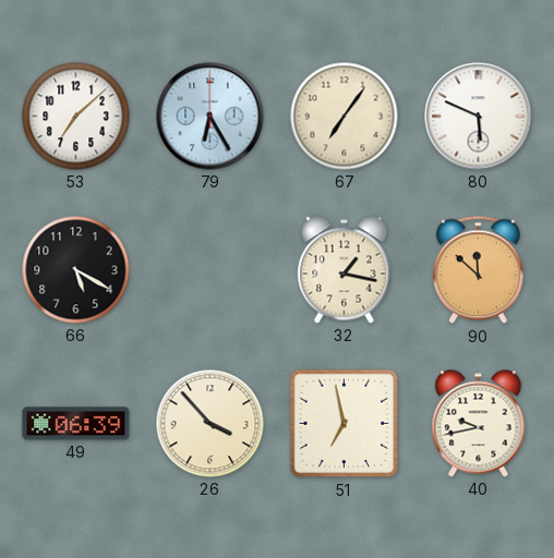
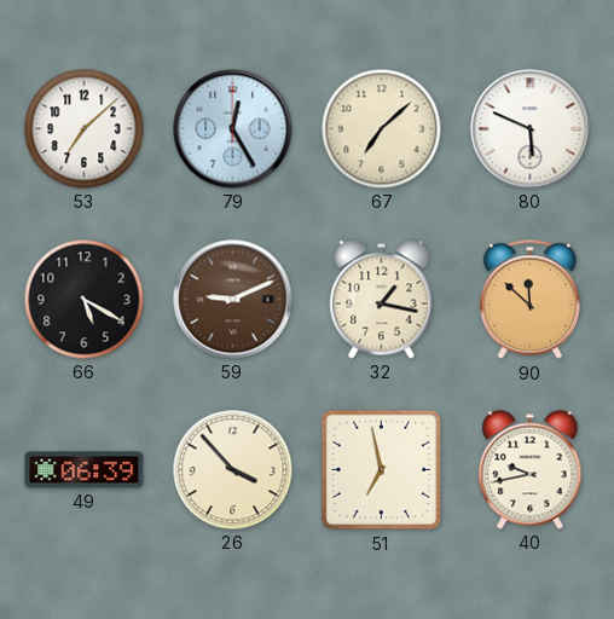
79: 6:25 -> 12:25 (233, 129)
67: 7:06 -> 7:08 (382, 129)
59: none -> 9:11 (233, 300)
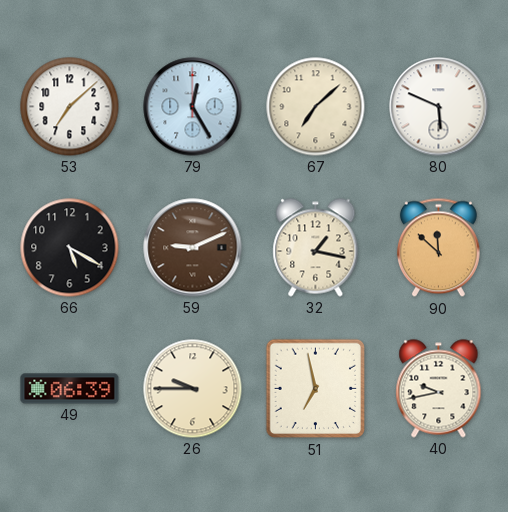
26: 3:53 -> 9:45 (193, 389)
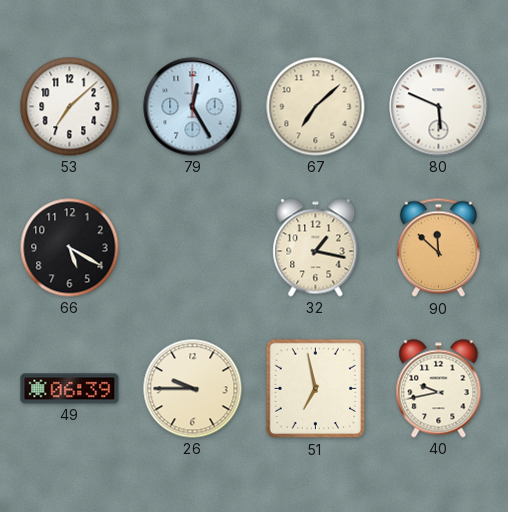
59: 9:11 -> none (193, 248)
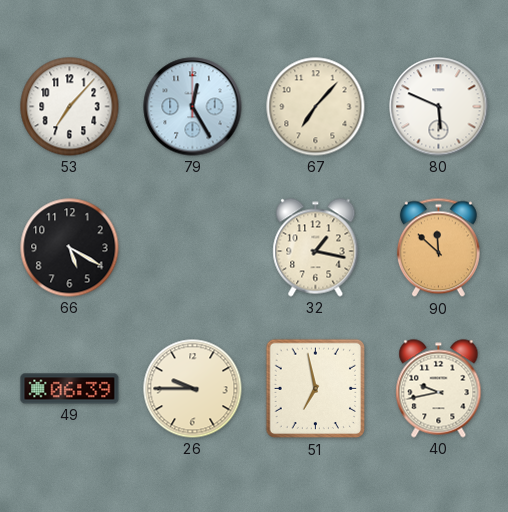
53: 7:08 -> 7:07 (70, 107)
67: 7:08 -> 7:07 (316, 107)
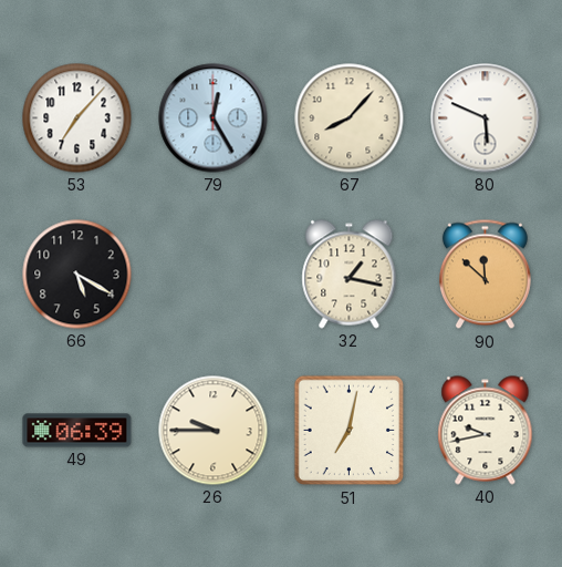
67: 7:07 -> 8:07 (350, 118)
51: 6:58 -> 7:02 (350, 431)
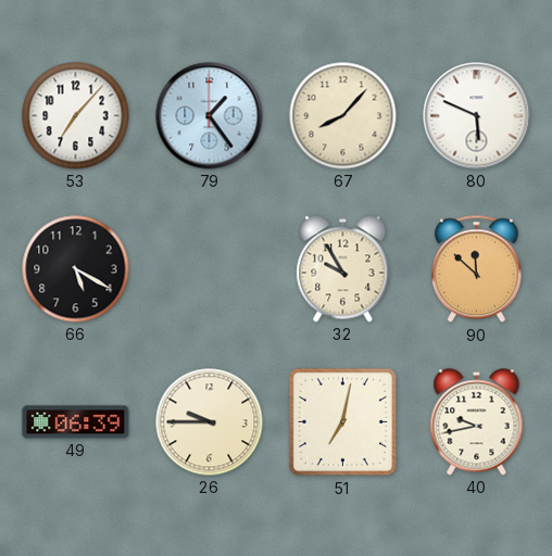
79: 12:25 -> 1:24 (210, 116)
32: 1:17 -> 9:55 (343, 269)
